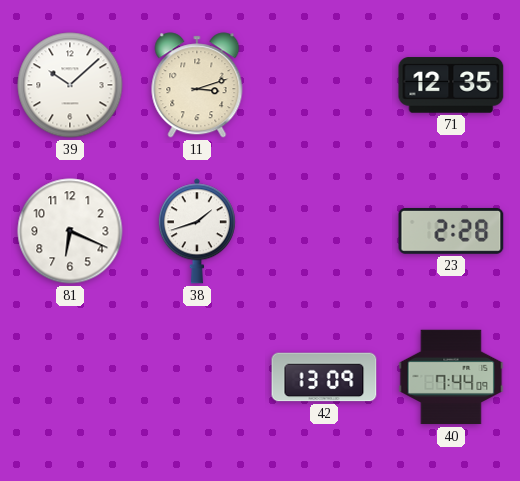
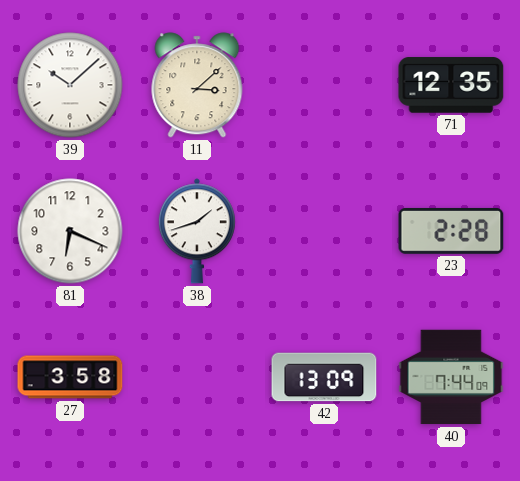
11: 3:12 -> 3:08 (197, 85)
27: none -> 3:58 (70, 377)
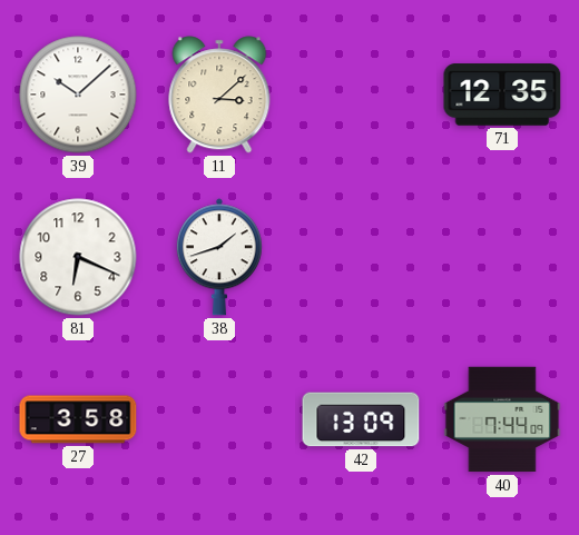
23: 2:28 -> none (451, 231)
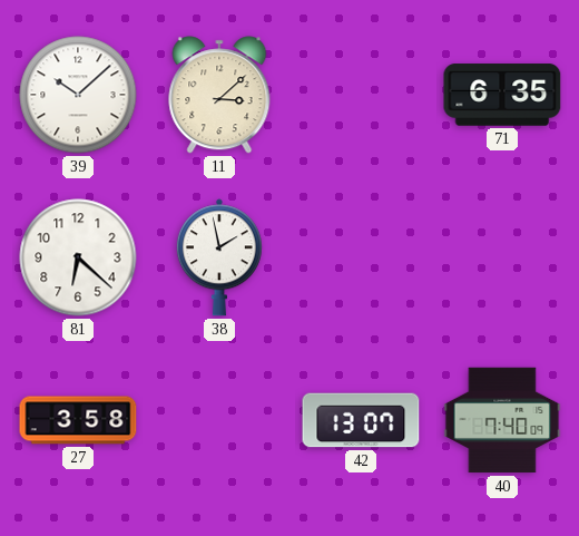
71: 12:35 -> 6:35 (502, 95)
81: 6:19 -> 6:22 (78, 257)
38: 1:42 -> 1:58 (219, 257)
42: 13:09 -> 13:07 (361, 420)
40: 7:44 -> 7:40 (502, 420)
